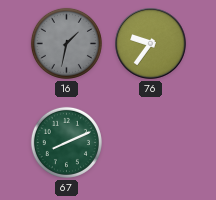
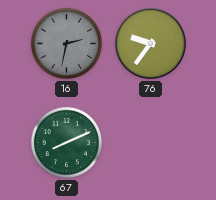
16: 1:32 -> 2:32 (66, 43)
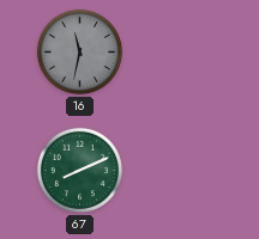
16: 2:32 -> 11:32 (79, 51)
76: 9:36 -> none (151, 44)
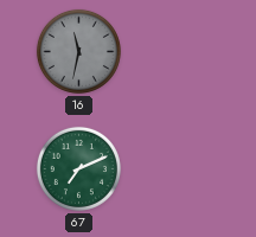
67: 8:11 -> 7:11 (78, 168)
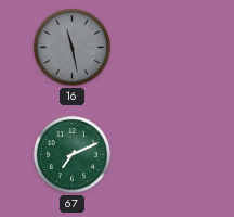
16: 11:32 -> 11:28 (71, 47)
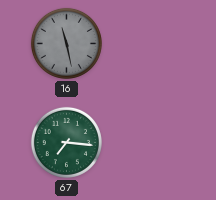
67: 7:11 -> 7:16 (66, 142)
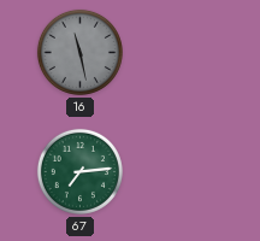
67: 7:16 -> 7:14 (79, 171)
